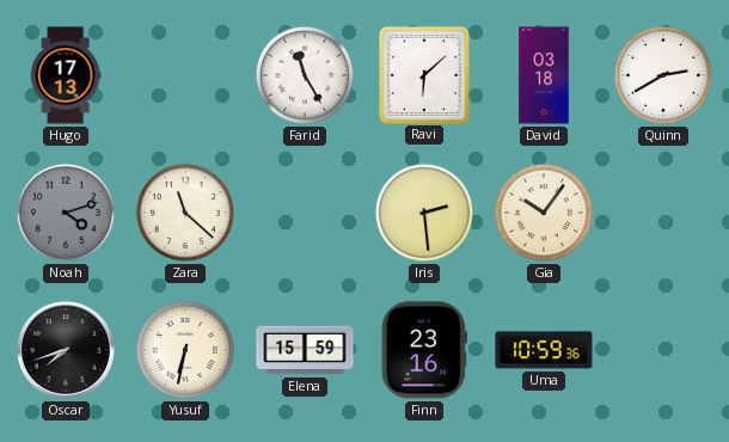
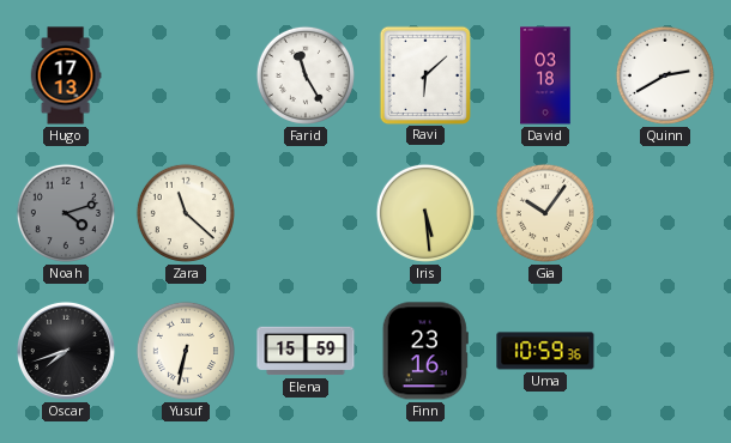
Iris: 2:29 -> 5:29 (425, 213)
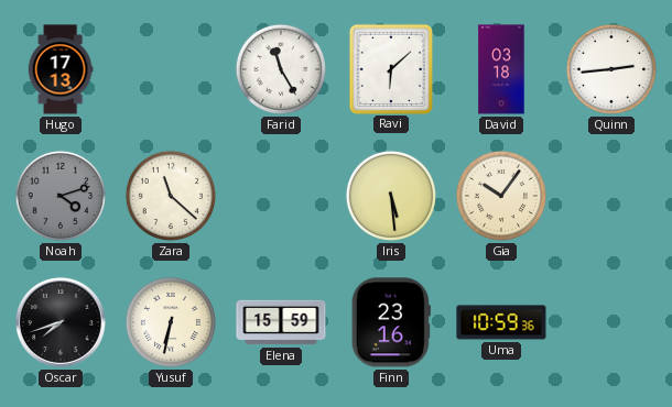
Quinn: 2:40 -> 2:44 (611, 69)
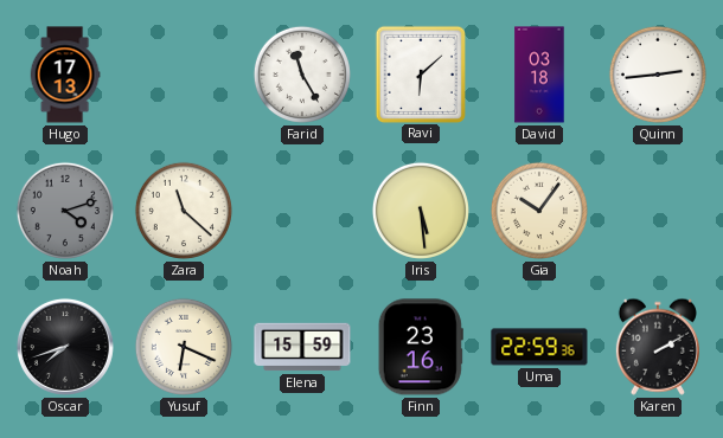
Yusuf: 6:32 -> 6:19 (184, 347)
Uma: 10:59 -> 22:59 (539, 347)
Karen: none -> 2:10 (658, 347)
